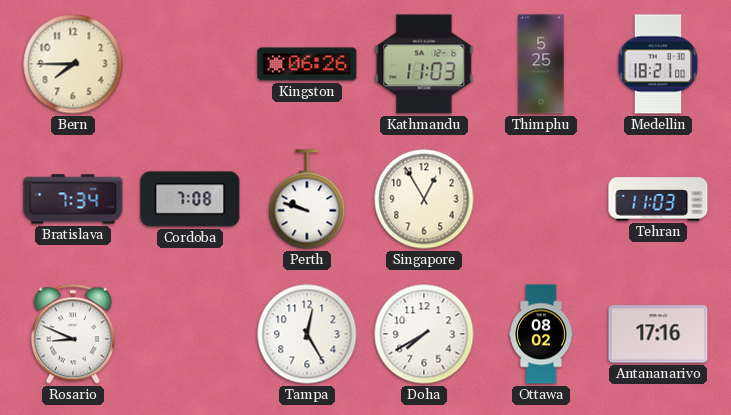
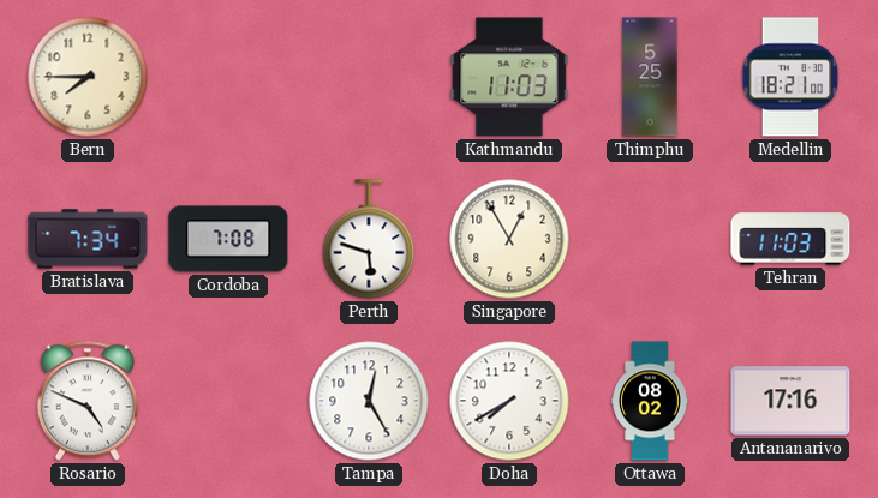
Kingston: 06:26 -> none (307, 64)
Perth: 9:48 -> 5:48 (369, 239)
Rosario: 8:49 -> 4:49 (88, 401)
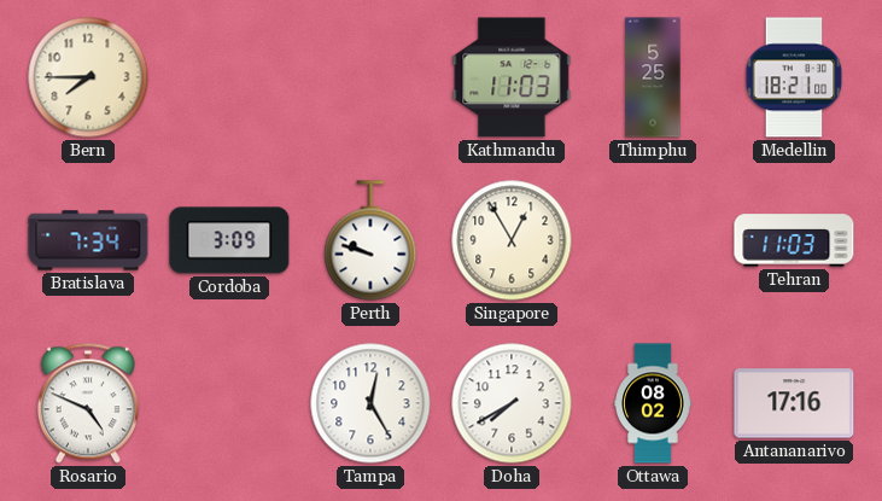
Cordoba: 7:08 -> 3:09 (229, 240)
Perth: 5:48 -> 9:48 (370, 240)
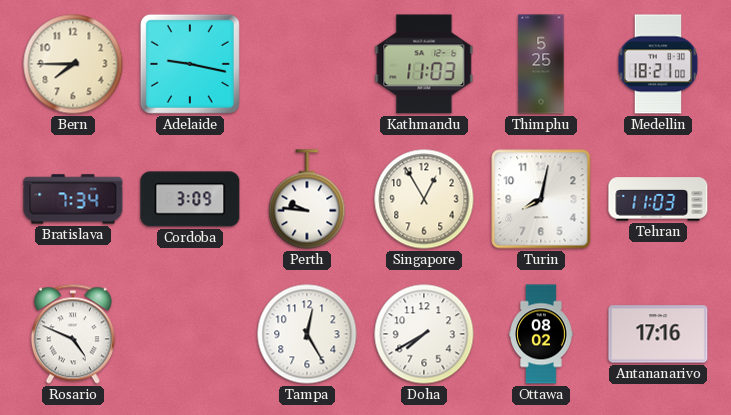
Adelaide: none -> 9:17 (190, 64)
Perth: 9:48 -> 9:46 (307, 199)
Turin: none -> 8:02 (541, 199)
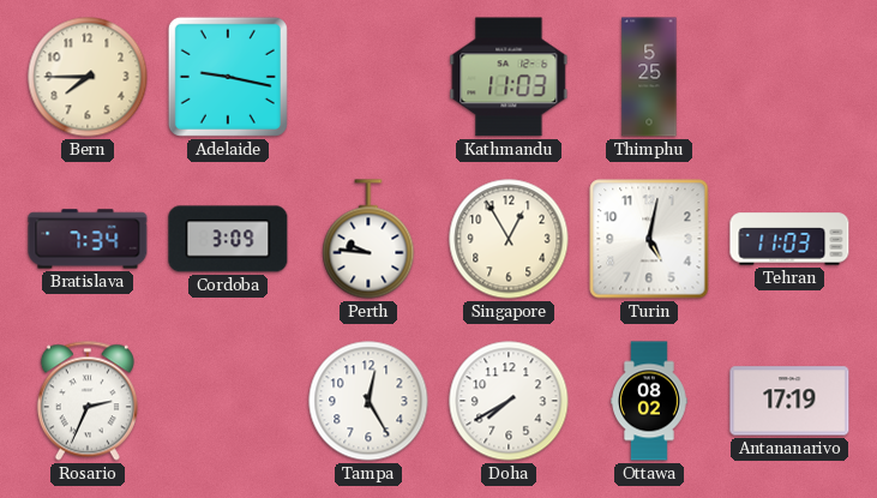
Medellin: 18:21 -> none (658, 64)
Turin: 8:02 -> 5:02 (649, 239)
Rosario: 4:49 -> 2:34 (88, 401)
Antananarivo: 17:16 -> 17:19 (789, 401)
